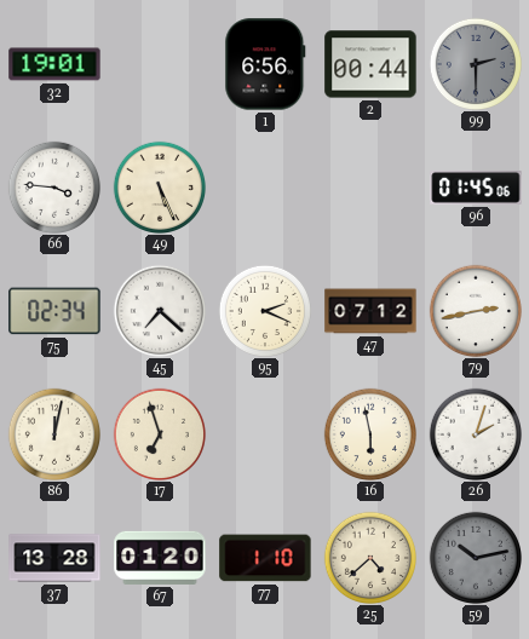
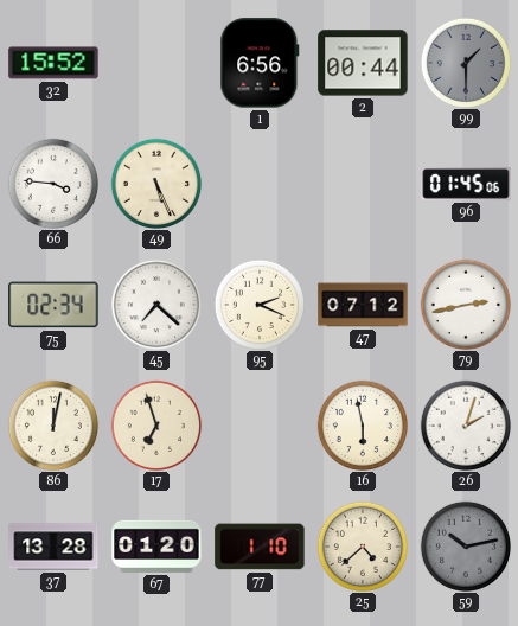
32: 19:01 -> 15:52 (53, 63)
99: 2:30 -> 1:30 (465, 62)
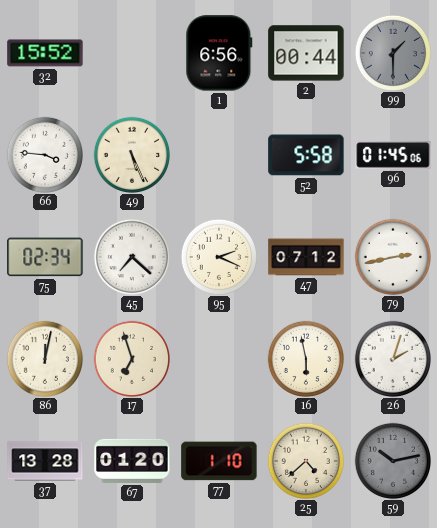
52: none -> 5:58 (306, 155)
